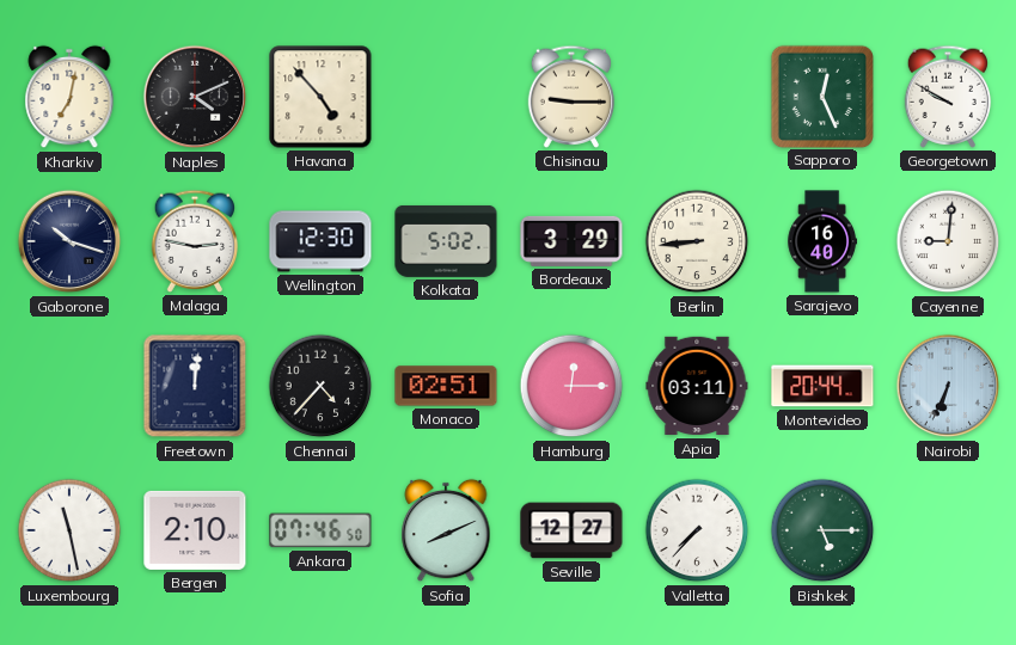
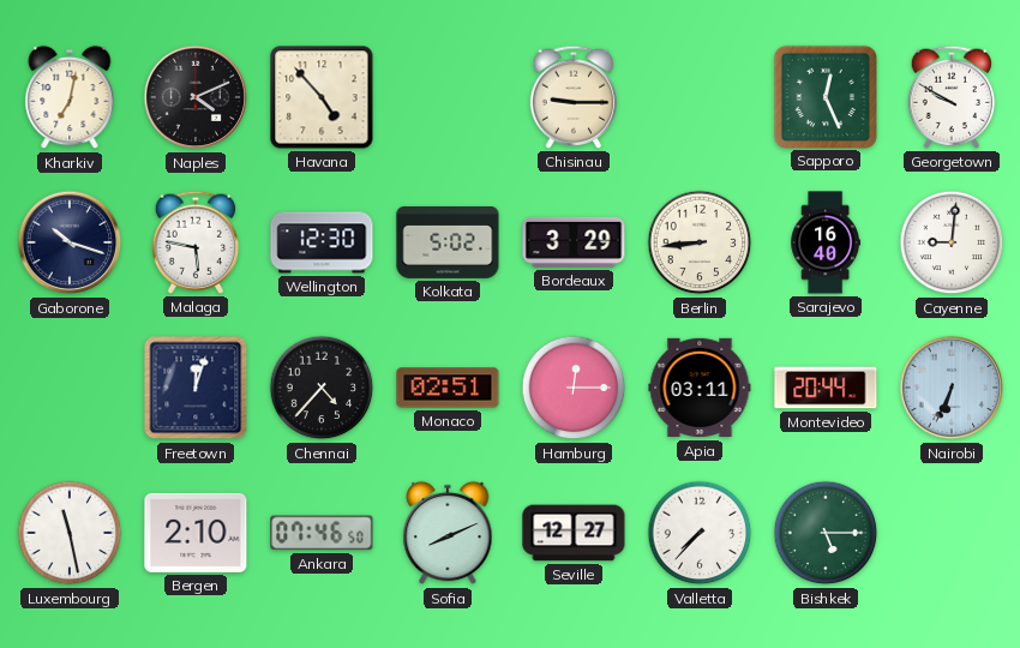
Malaga: 2:47 -> 5:47 (196, 242)
Freetown: 12:01 -> 12:03 (196, 388)
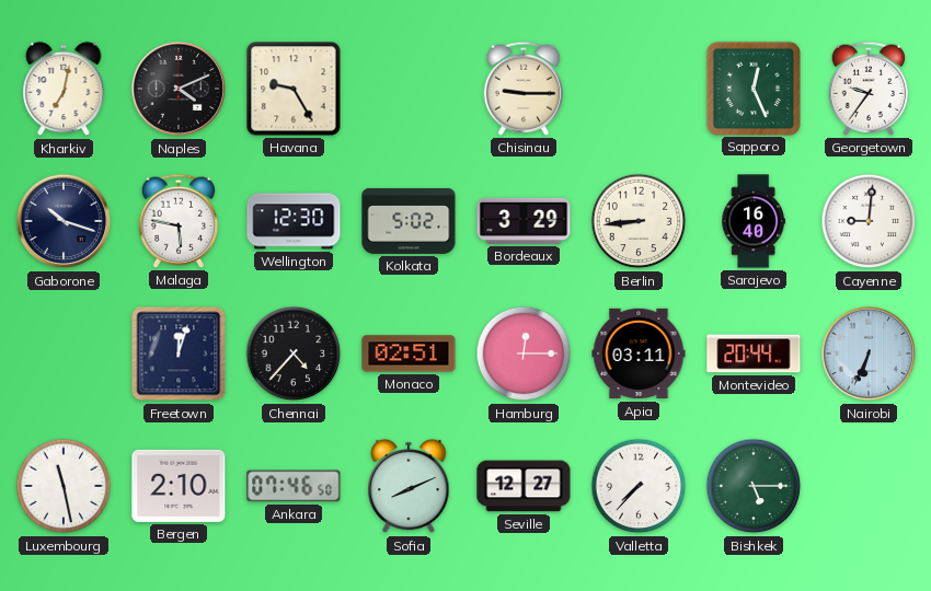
Havana: 4:53 -> 9:25 (294, 89)
Georgetown: 9:50 -> 9:36 (869, 89)
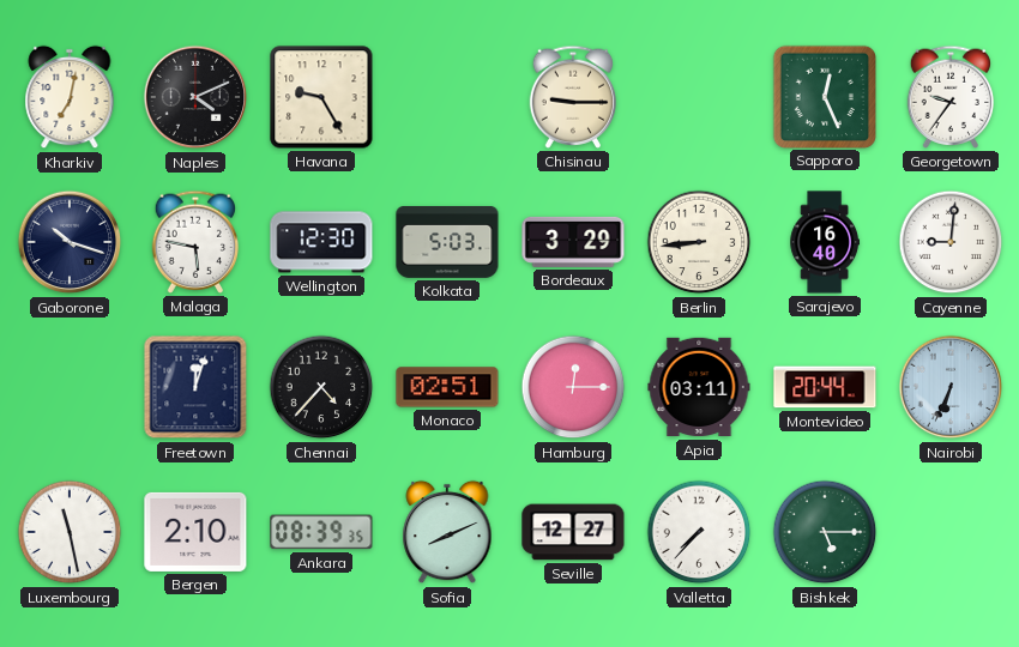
Kolkata: 5:02 -> 5:03 (447, 242)
Ankara: 07:46 -> 08:39 (321, 532)
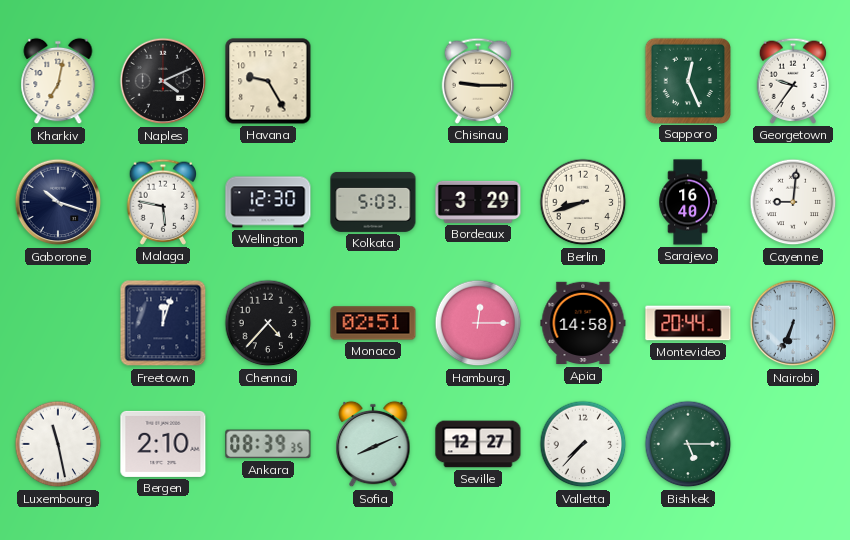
Berlin: 8:44 -> 8:42 (583, 202)
Apia: 03:11 -> 14:58 (583, 323)
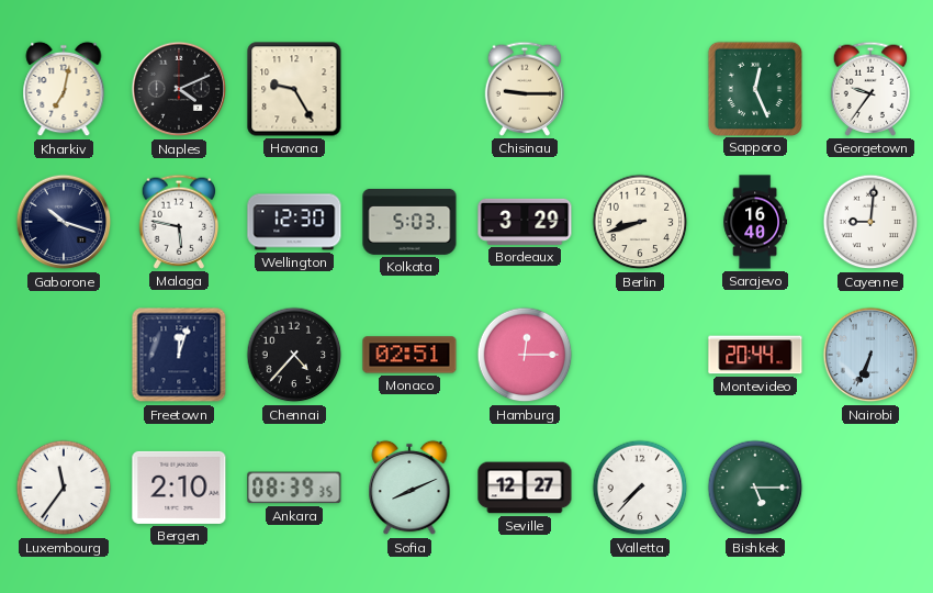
Apia: 14:58 -> none (583, 323)
Luxembourg: 11:28 -> 11:36 (64, 488)
